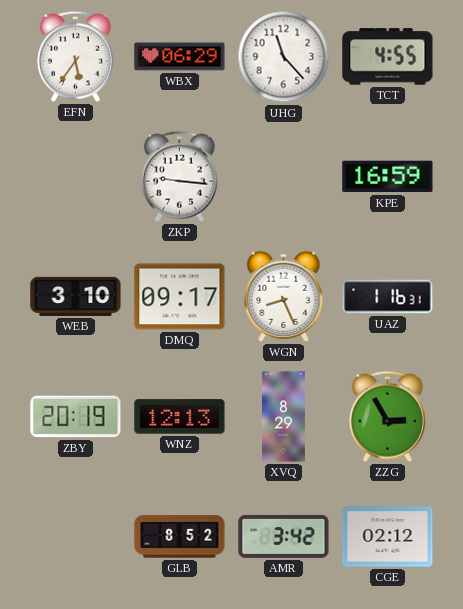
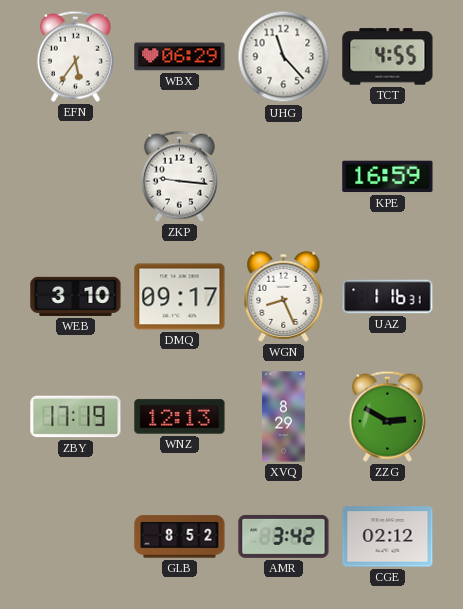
ZBY: 20:19 -> 17:19 (76, 417)
ZZG: 2:55 -> 2:50 (387, 416)
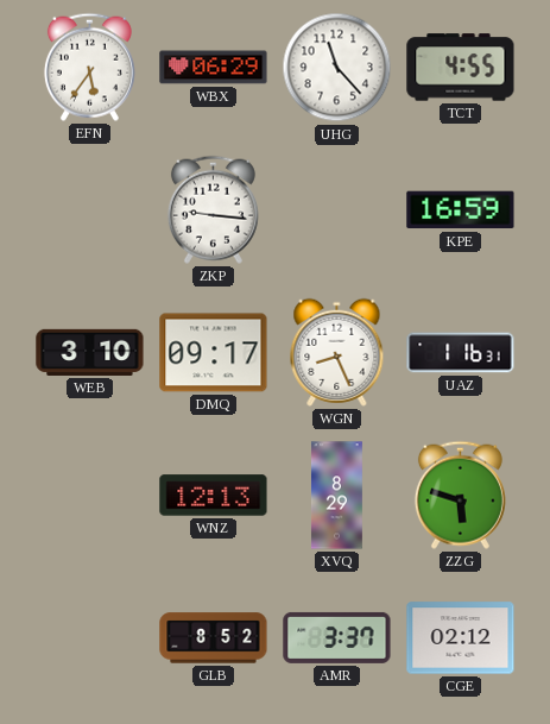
ZBY: 17:19 -> none (76, 417)
ZZG: 2:50 -> 5:48 (460, 495)
AMR: 3:42 -> 3:37 (337, 637)
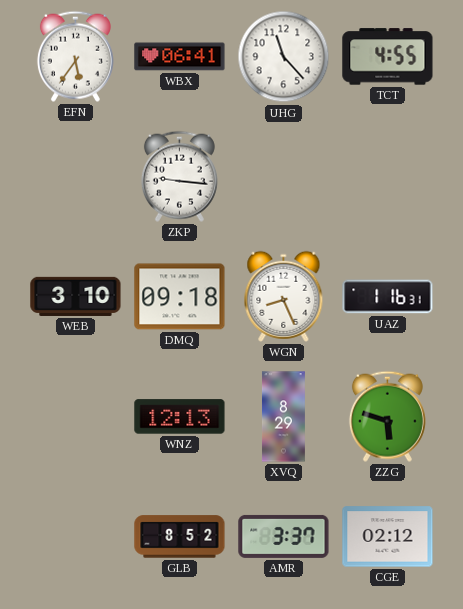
WBX: 06:29 -> 06:41 (180, 57)
KPE: 16:59 -> none (461, 210)
DMQ: 09:17 -> 09:18 (180, 297)
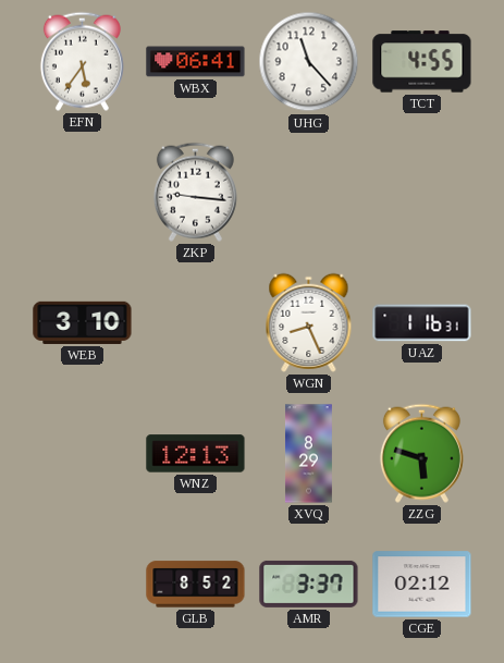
DMQ: 09:18 -> none (180, 297)
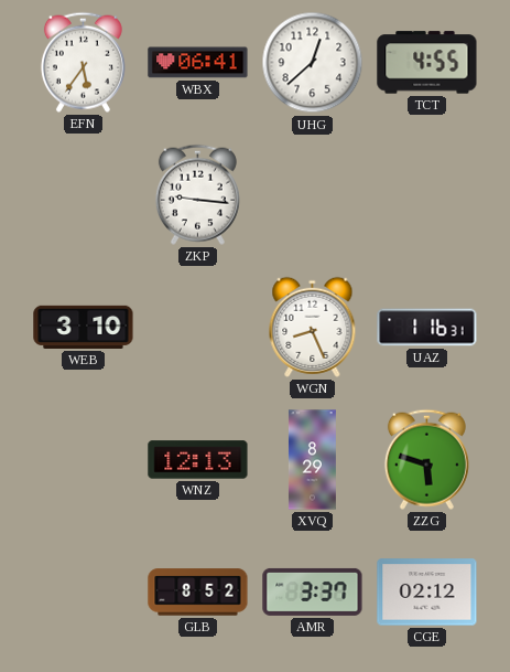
UHG: 11:23 -> 12:38 (313, 63)
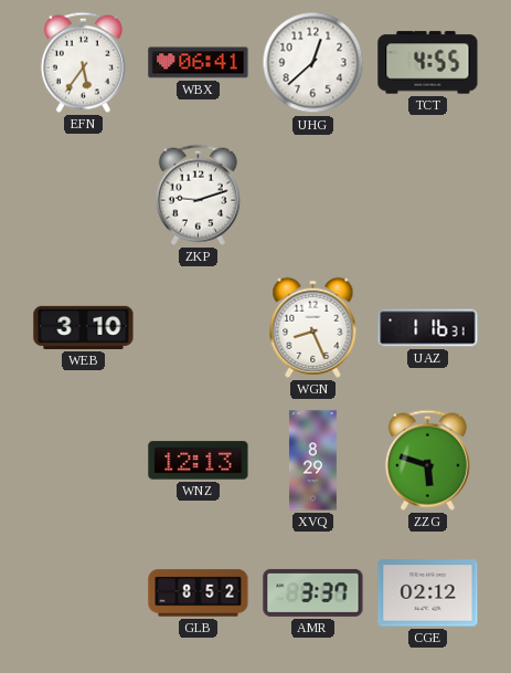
ZKP: 9:16 -> 9:12 (198, 194)
